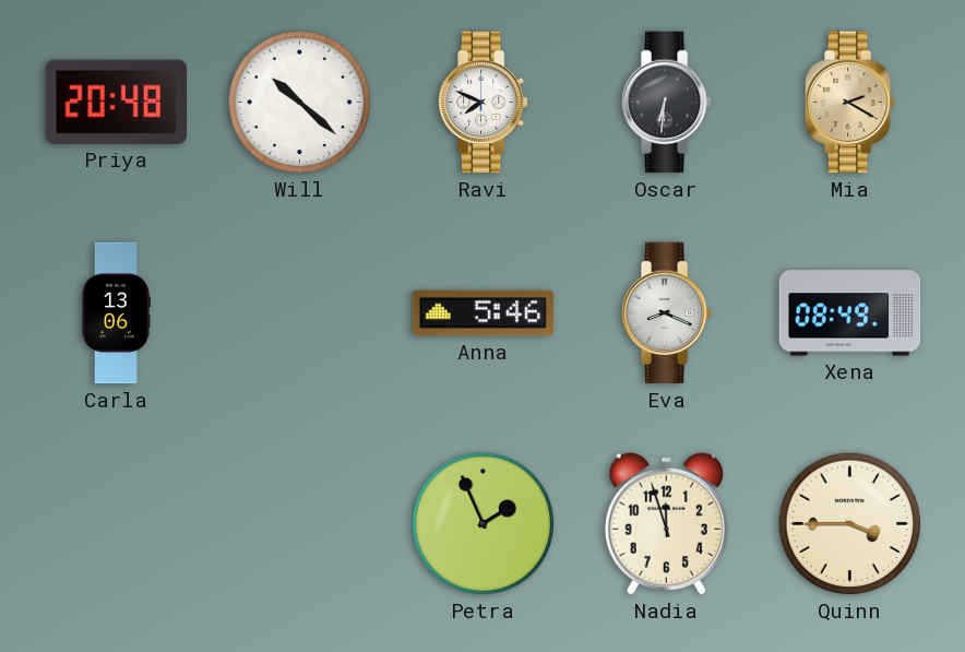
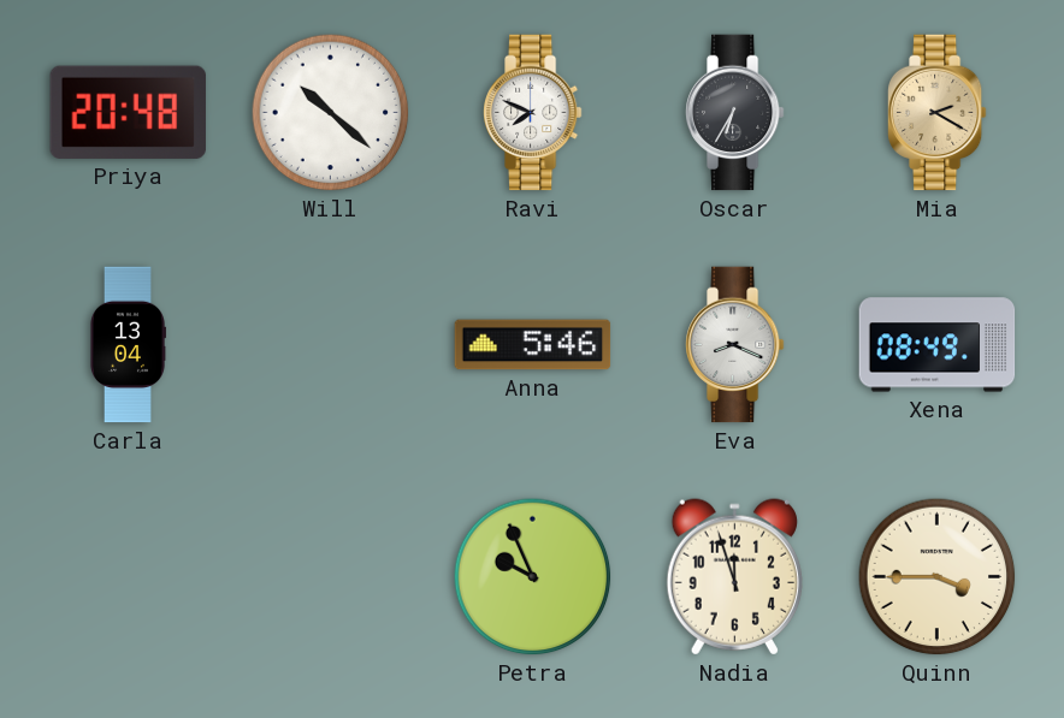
Oscar: 6:31 -> 6:35 (735, 113)
Carla: 13:06 -> 13:04 (128, 345)
Petra: 1:56 -> 9:56 (533, 577)
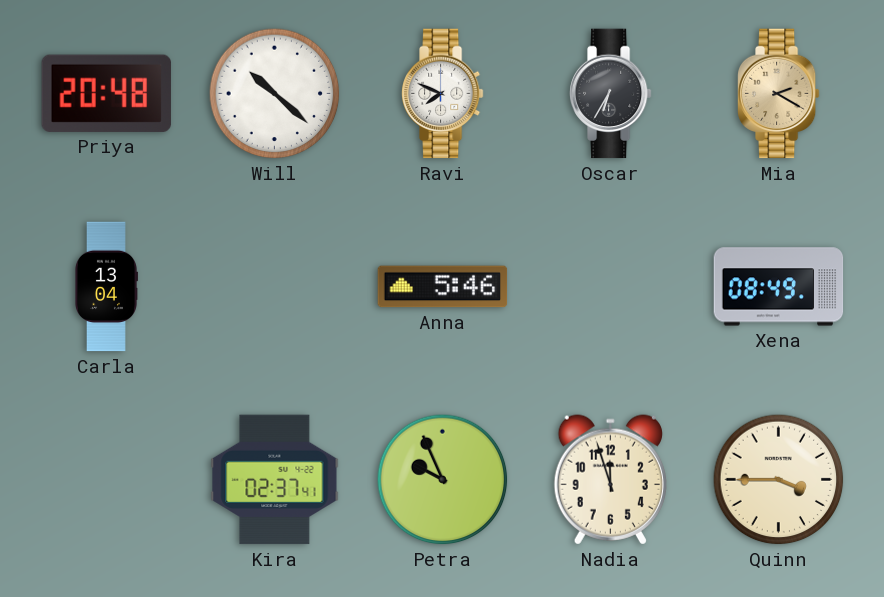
Eva: 8:19 -> none (735, 345)
Kira: none -> 02:37 (275, 480)
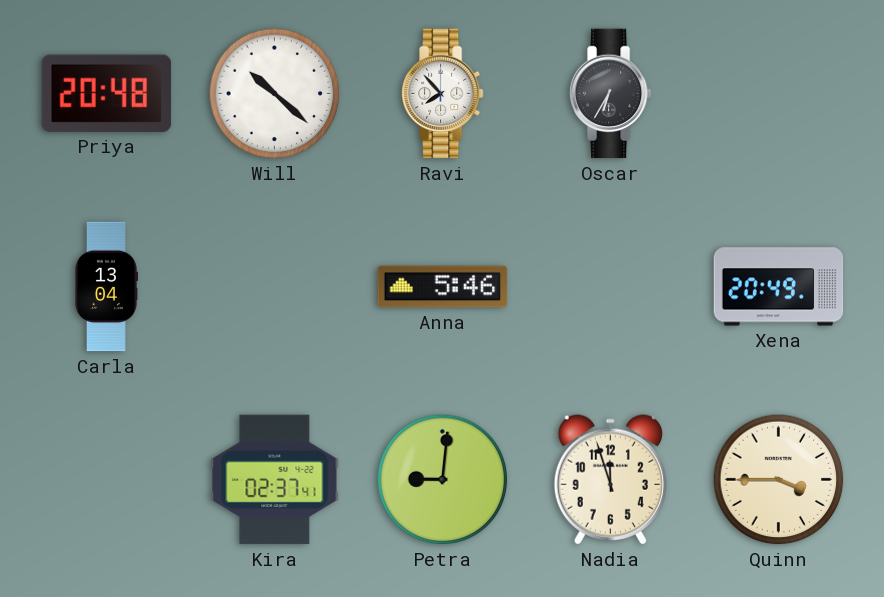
Ravi: 7:49 -> 7:53 (443, 94)
Mia: 2:20 -> none (779, 94)
Xena: 08:49 -> 20:49 (779, 287)
Petra: 9:56 -> 9:01 (443, 480)
